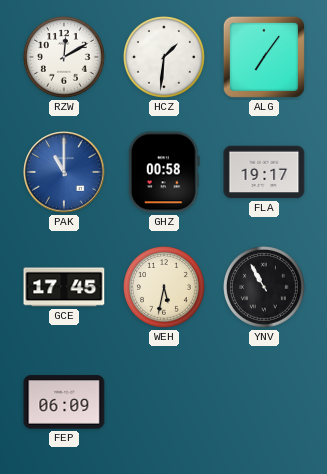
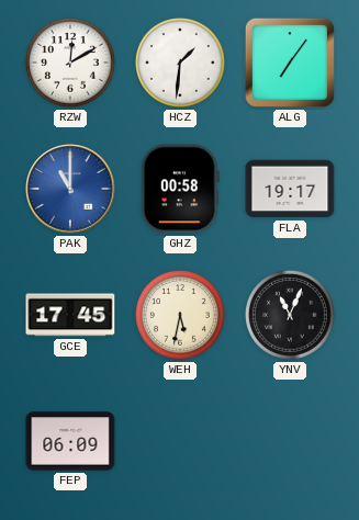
YNV: 10:55 -> 11:04 (291, 316)
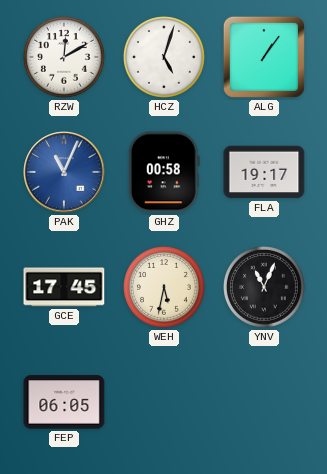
HCZ: 1:31 -> 5:03 (165, 58)
ALG: 7:06 -> 1:06 (264, 57)
PAK: 11:00 -> 11:04 (64, 172)
FEP: 06:09 -> 06:05 (64, 402)
